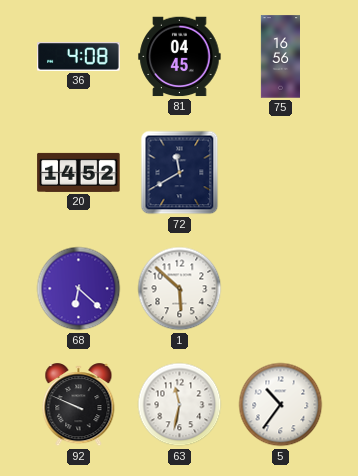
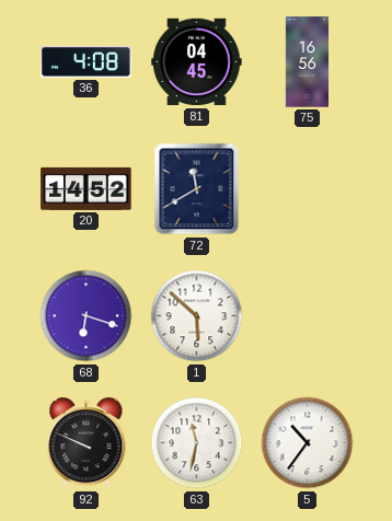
68: 6:22 -> 6:18 (87, 316)
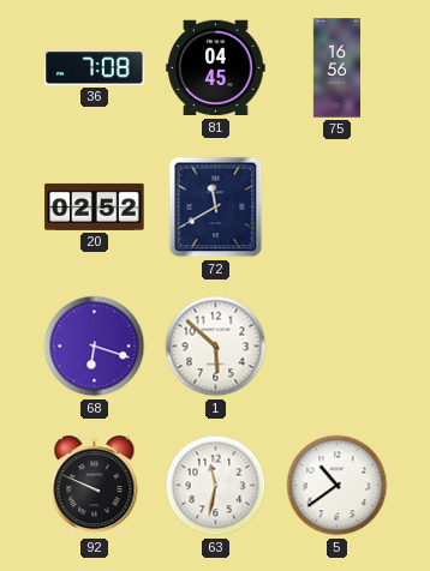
36: 4:08 -> 7:08 (95, 68)
20: 14:52 -> 02:52 (95, 206)
5: 10:36 -> 10:39 (338, 486)
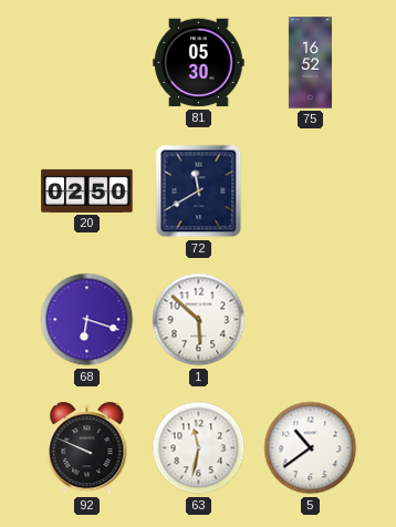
36: 7:08 -> none (95, 68)
81: 04:45 -> 05:30 (199, 63)
75: 16:56 -> 16:52 (310, 63)
20: 02:52 -> 02:50 (87, 190)
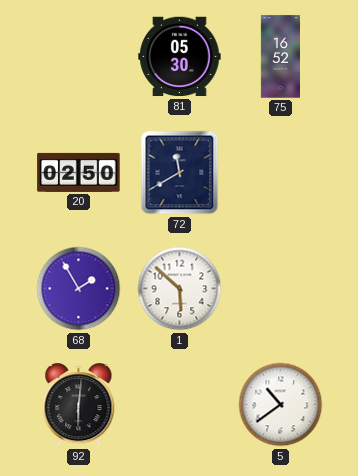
68: 6:18 -> 1:55 (79, 289)
92: 9:49 -> 6:01 (79, 405)
63: 11:32 -> none (199, 448)
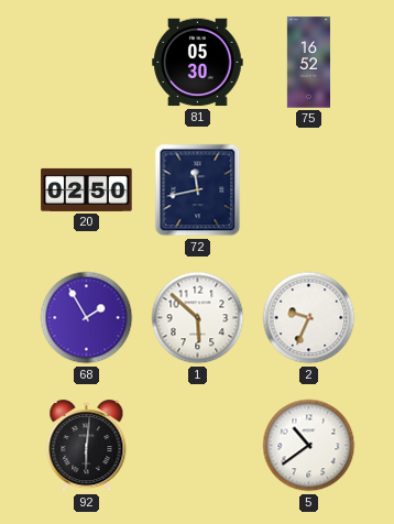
72: 11:40 -> 11:43 (198, 190)
2: none -> 9:34 (309, 318)
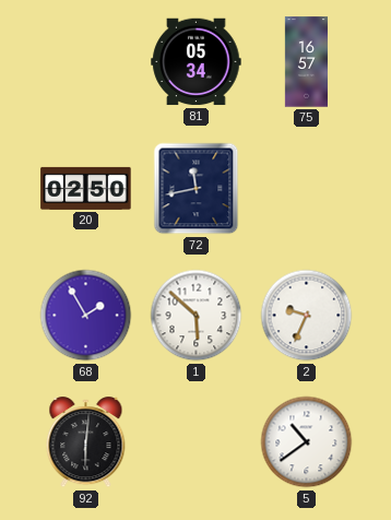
81: 05:30 -> 05:34 (197, 62)
75: 16:52 -> 16:57 (306, 62)
